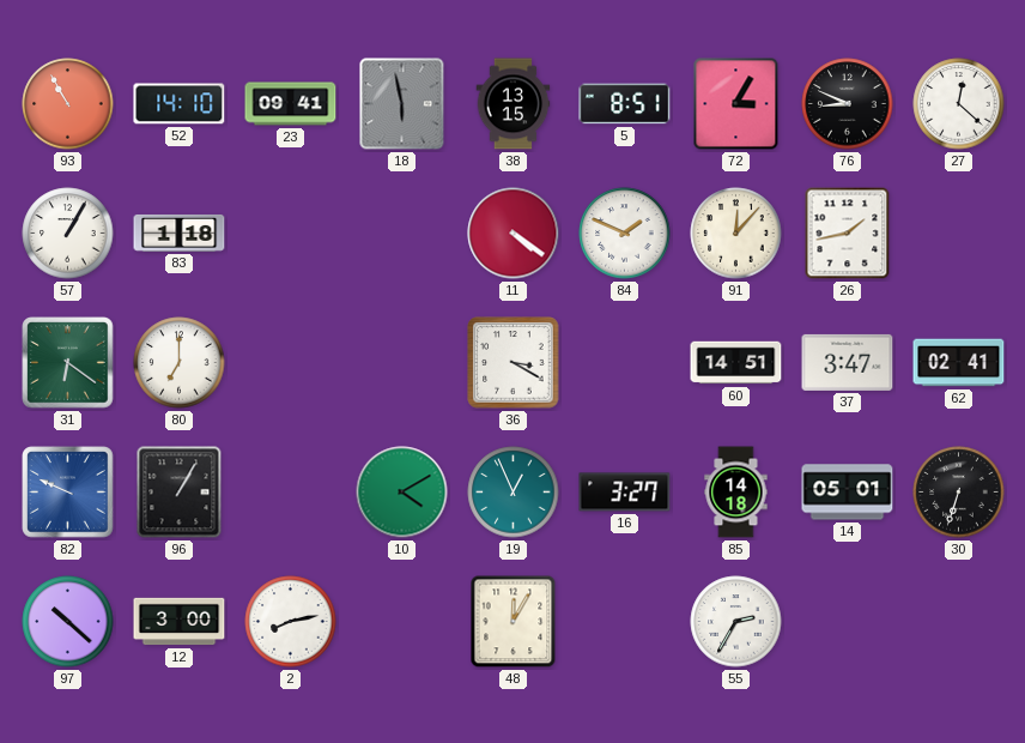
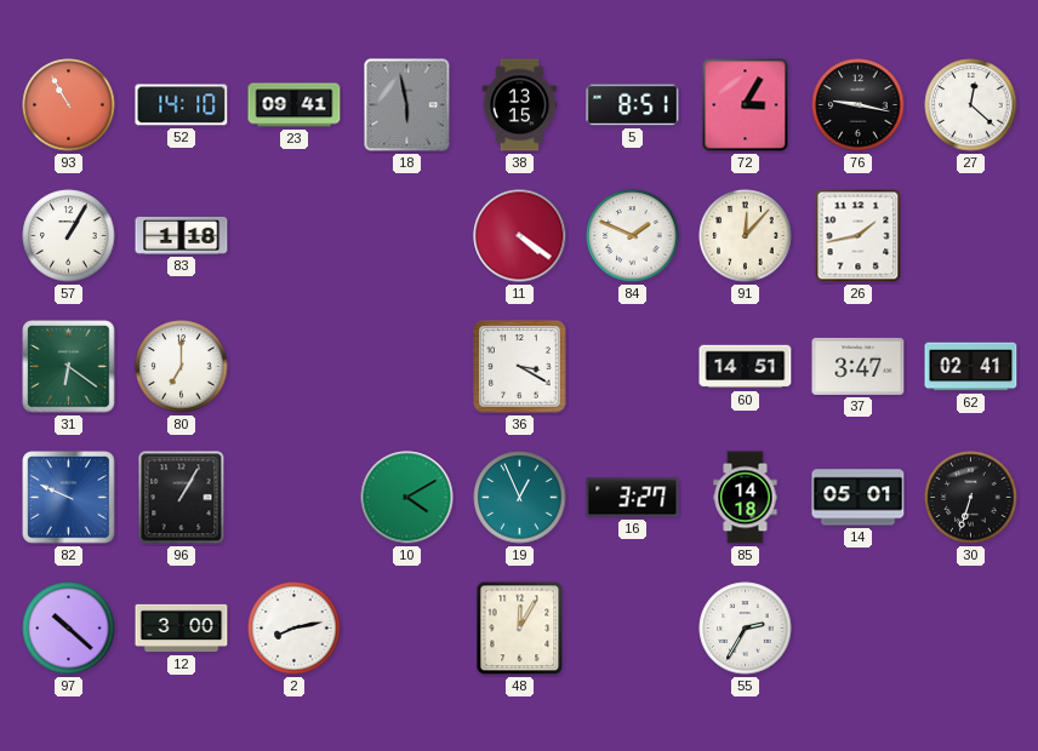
76: 8:49 -> 9:17 (859, 105)
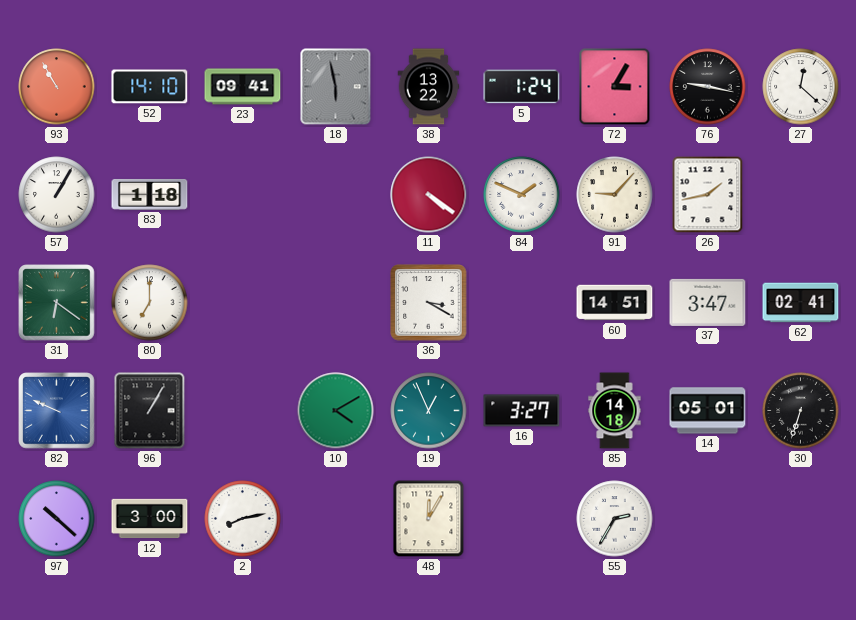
38: 13:15 -> 13:22 (429, 87)
5: 8:51 -> 1:24 (522, 87)
91: 12:07 -> 9:07 (615, 195)
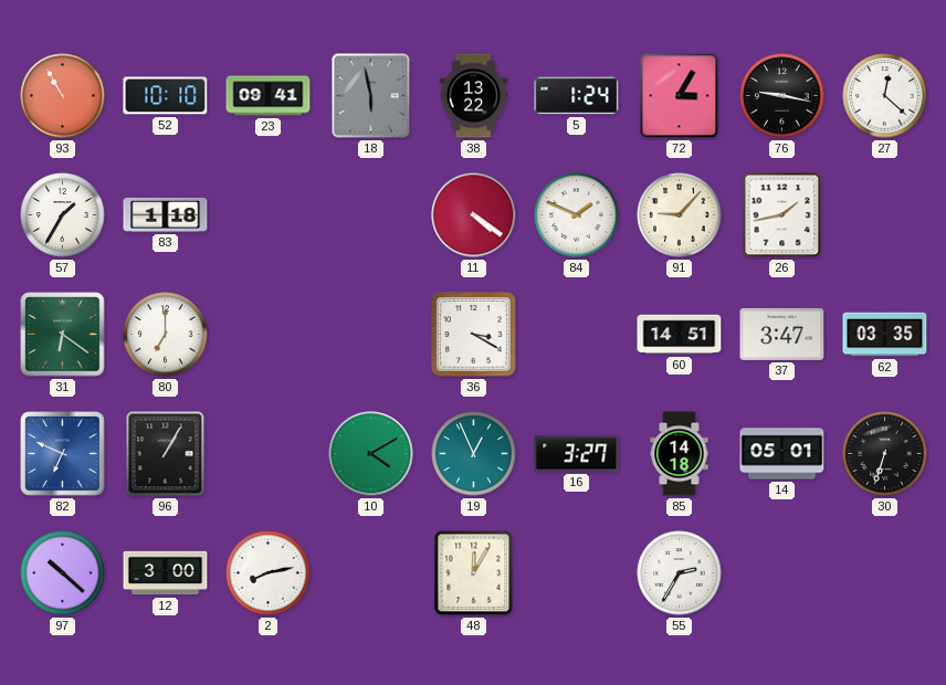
52: 14:10 -> 10:10 (166, 96)
57: 1:05 -> 1:35 (63, 215)
62: 02:41 -> 03:35 (885, 335)
82: 9:49 -> 6:49 (63, 454)
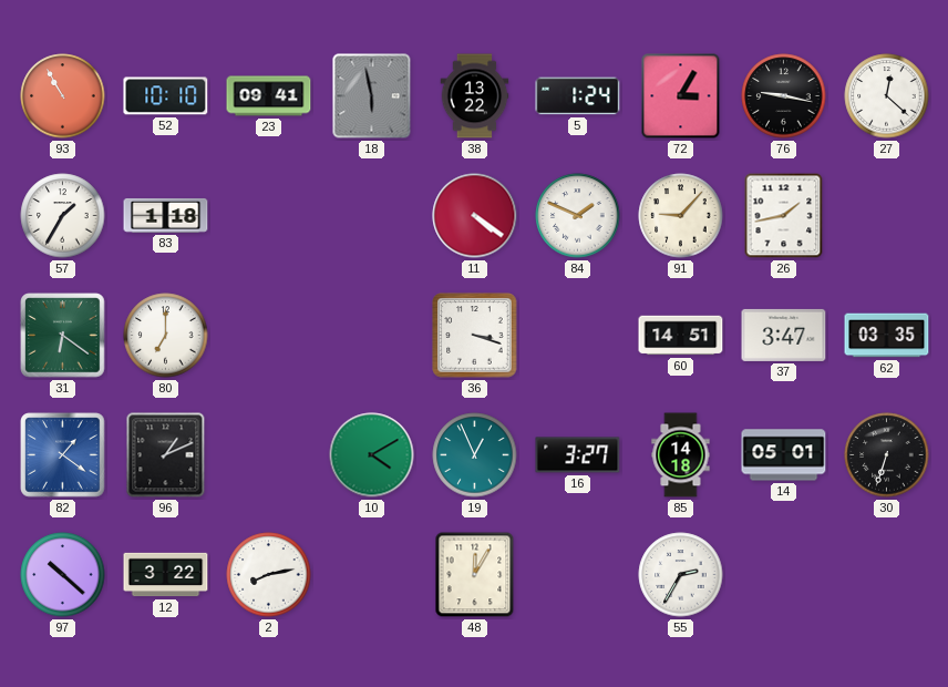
36: 3:20 -> 3:18 (475, 336)
82: 6:49 -> 1:21 (63, 455)
96: 1:05 -> 1:11 (166, 455)
12: 3:00 -> 3:22 (166, 575)
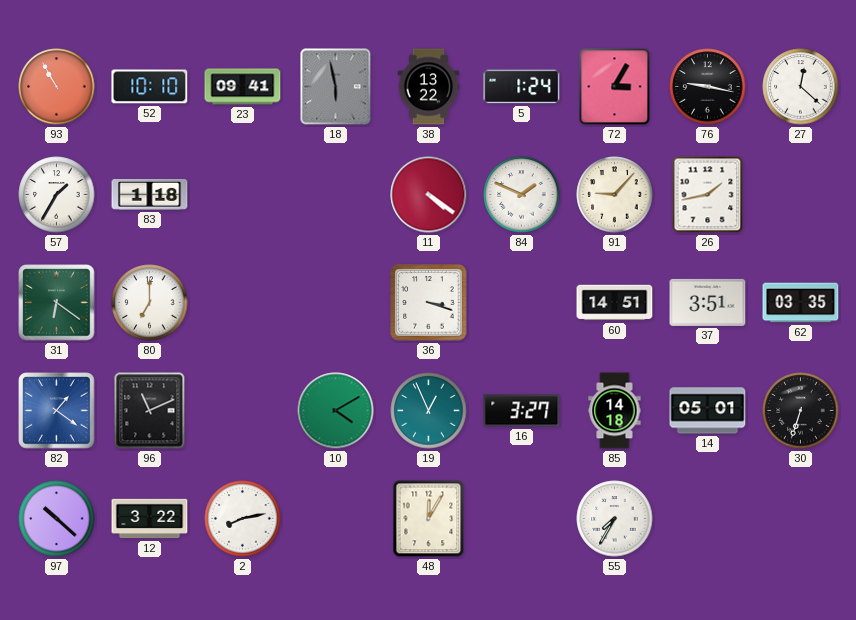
37: 3:47 -> 3:51 (708, 302)
96: 1:11 -> 11:11 (150, 411)
55: 2:35 -> 7:35 (615, 519)
